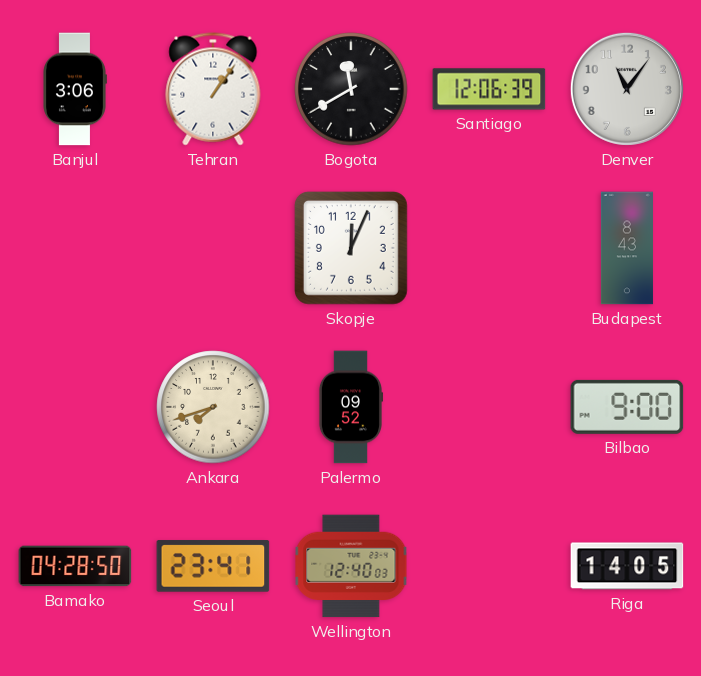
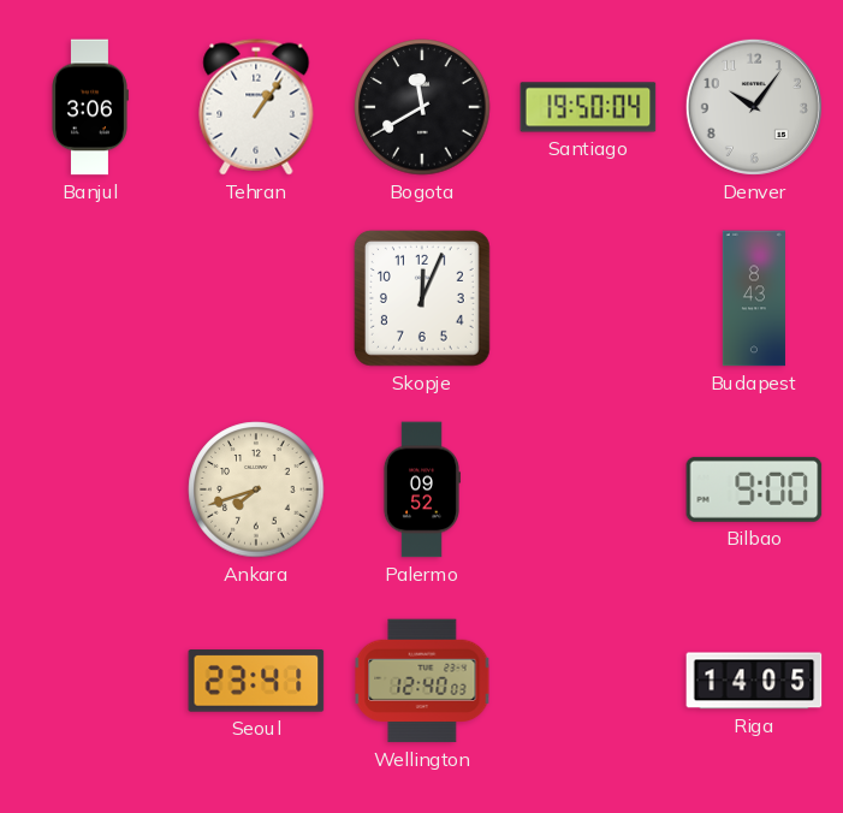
Santiago: 12:06 -> 19:50 (588, 107)
Denver: 11:06 -> 10:06 (754, 107)
Bamako: 04:28 -> none (75, 566)
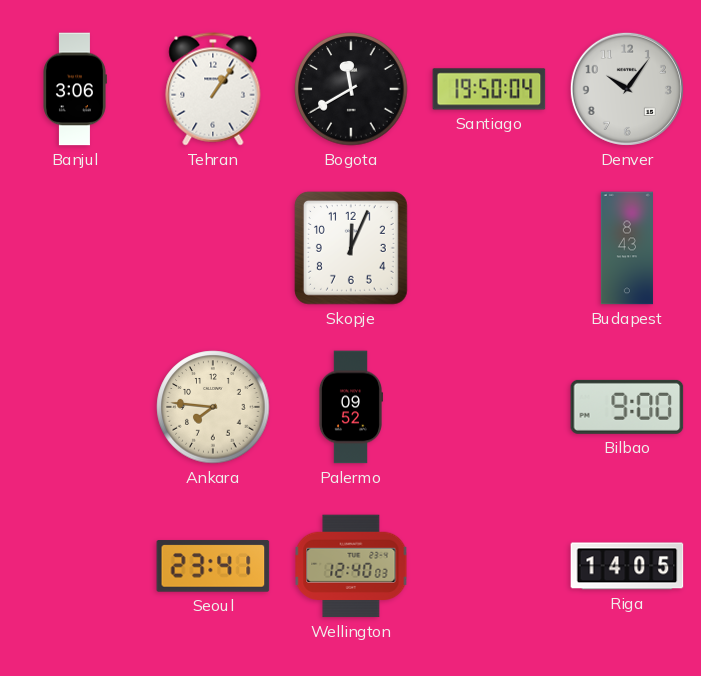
Ankara: 7:42 -> 7:46 (213, 407)
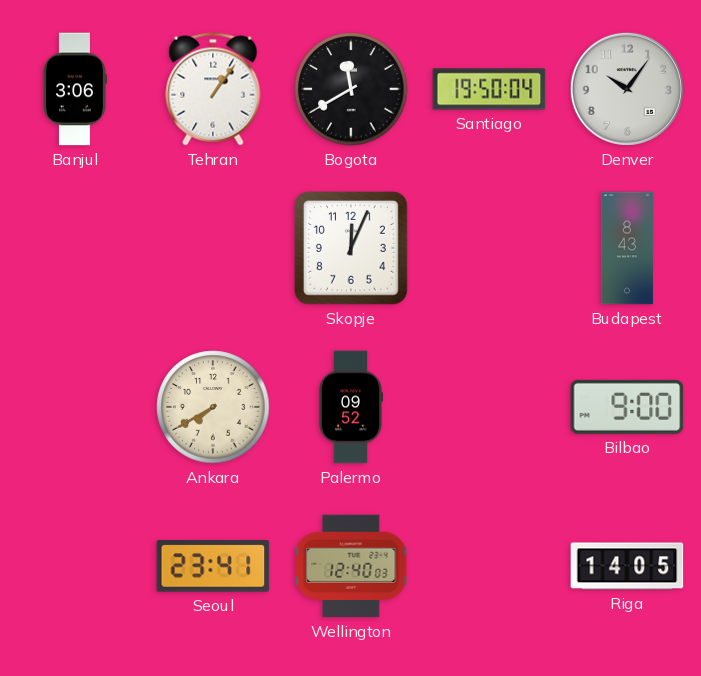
Ankara: 7:46 -> 7:40 (213, 407)
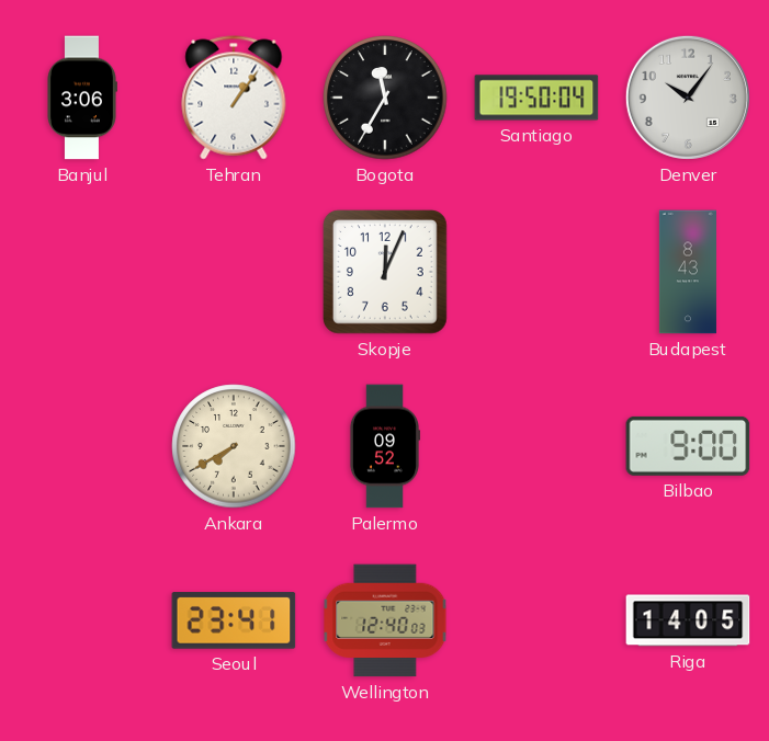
Bogota: 11:40 -> 11:35 (385, 98)
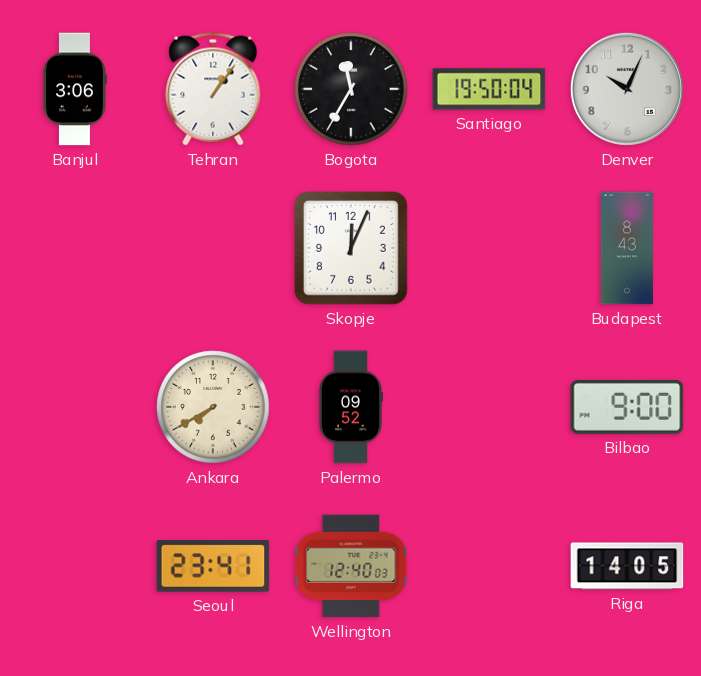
Denver: 10:06 -> 10:04 (627, 89)
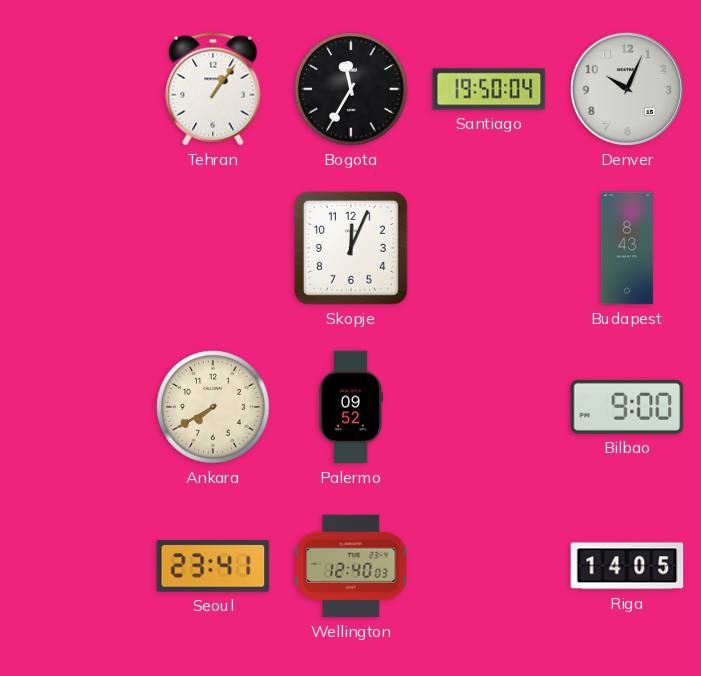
Banjul: 3:06 -> none (75, 89)
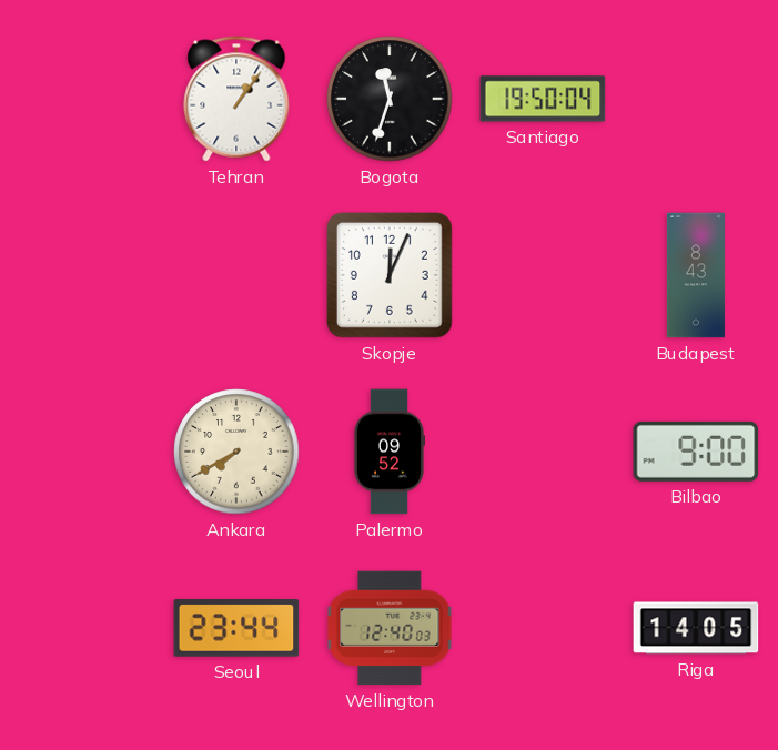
Bogota: 11:35 -> 11:33 (390, 99)
Denver: 10:04 -> none (627, 89)
Seoul: 23:41 -> 23:44 (236, 628)
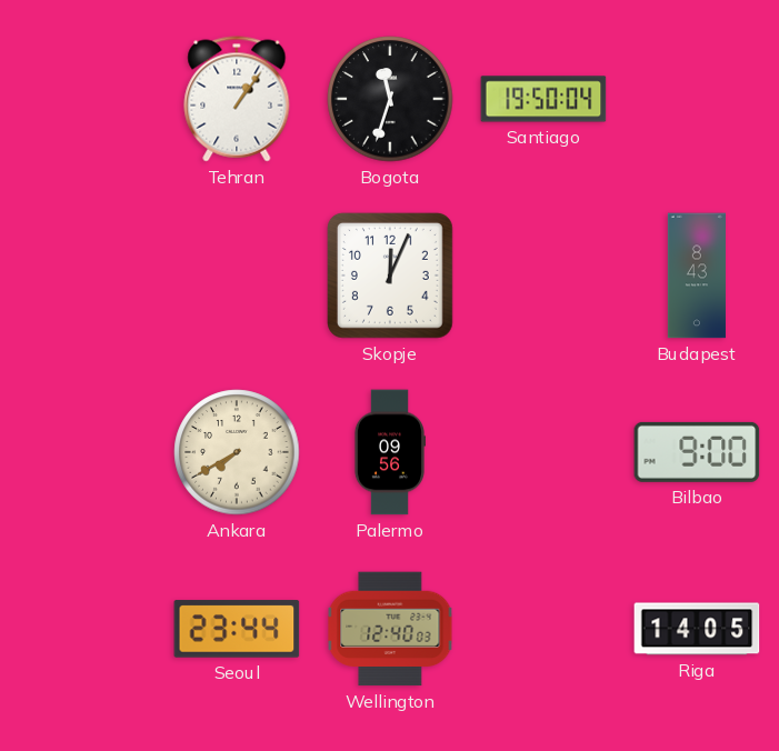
Palermo: 09:52 -> 09:56 (389, 452)
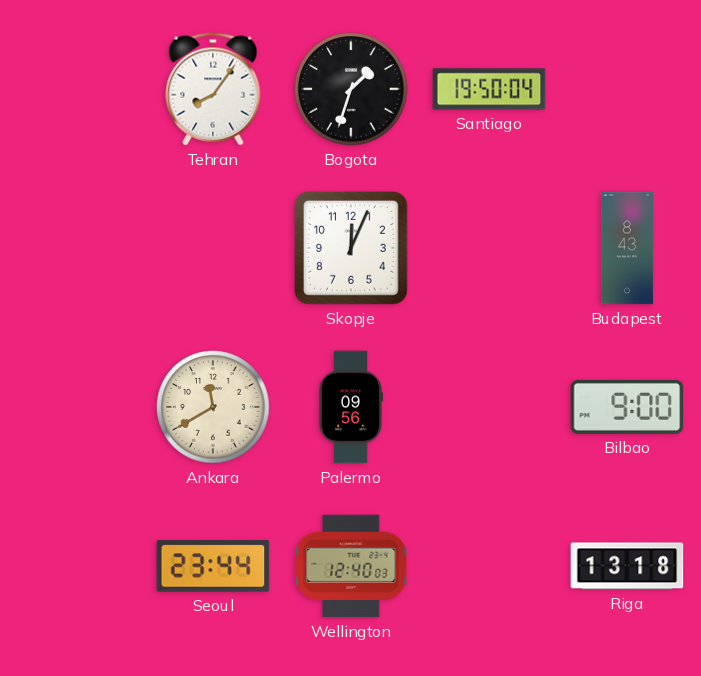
Tehran: 1:06 -> 8:06 (213, 89)
Bogota: 11:33 -> 1:33 (351, 89)
Ankara: 7:40 -> 11:40 (213, 407)
Riga: 14:05 -> 13:18 (627, 566)
